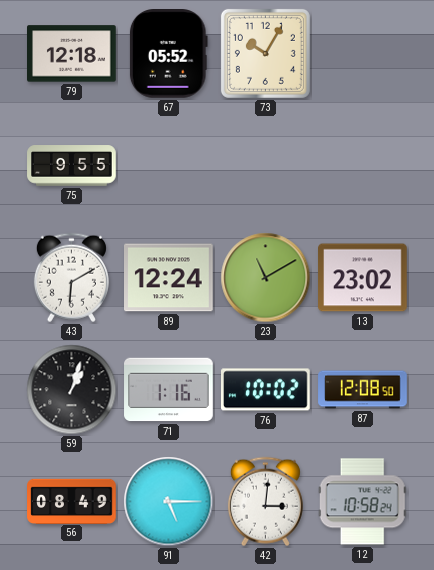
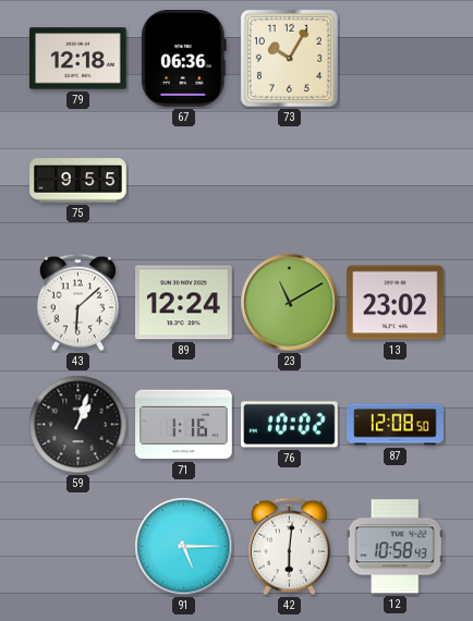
67: 05:52 -> 06:36 (183, 59)
43: 6:10 -> 6:08 (77, 303)
56: 08:49 -> none (72, 501)
42: 3:01 -> 6:01 (289, 547)
12: 10:58:24 -> 10:58:43 (395, 547)
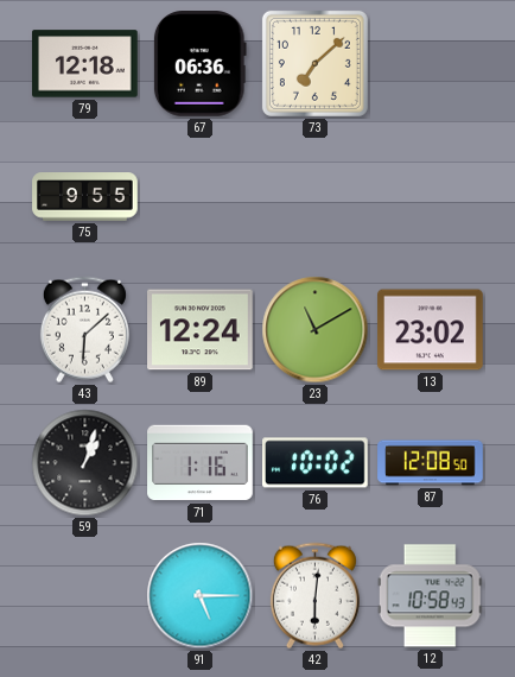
73: 10:05 -> 7:08 (314, 63)
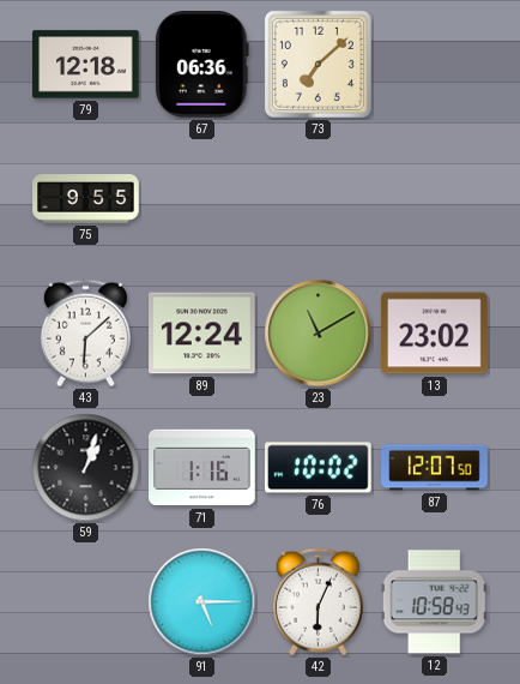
87: 12:08 -> 12:07 (435, 468)
42: 6:01 -> 6:04 (318, 602)
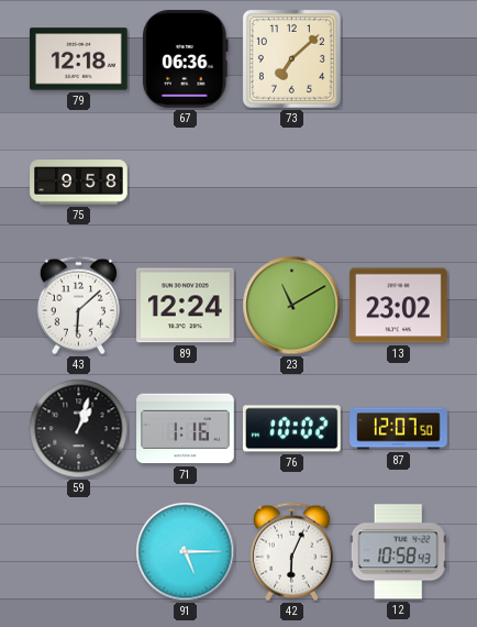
75: 9:55 -> 9:58 (79, 183)
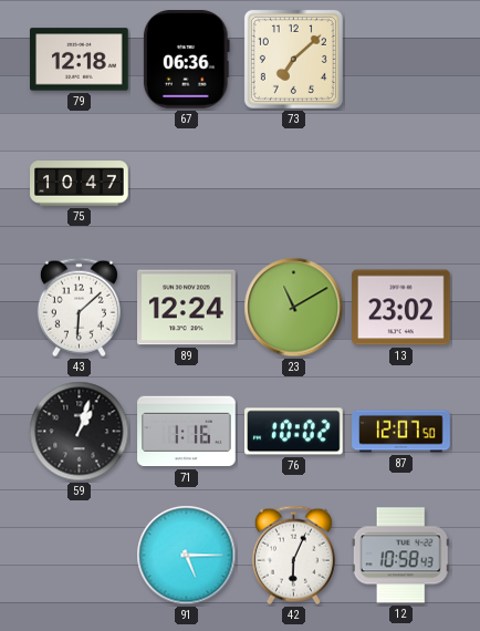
75: 9:58 -> 10:47 (80, 184)
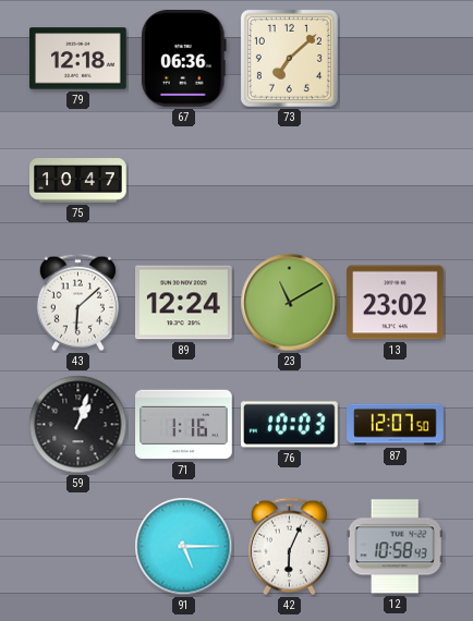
76: 10:02 -> 10:03 (290, 425)
